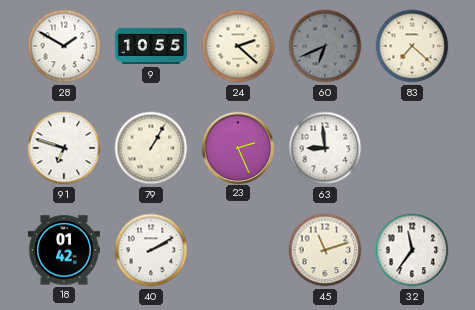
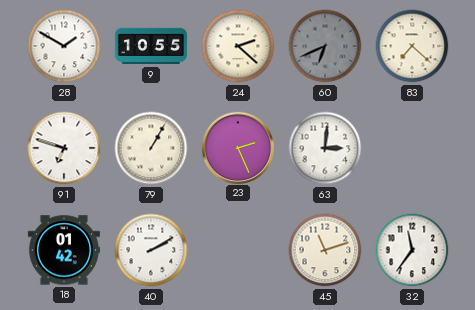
63: 8:59 -> 3:01 (325, 148)
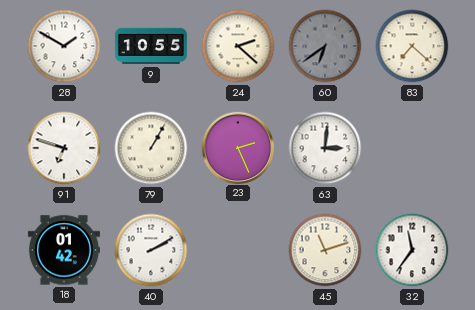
60: 6:41 -> 6:39 (325, 46)
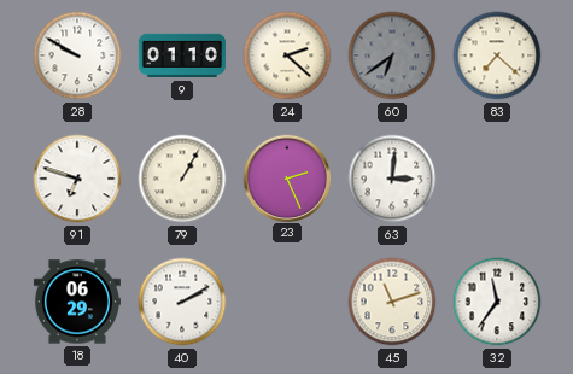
28: 1:50 -> 9:50 (77, 55)
9: 10:55 -> 01:10 (182, 55)
18: 01:42 -> 06:29 (77, 302)
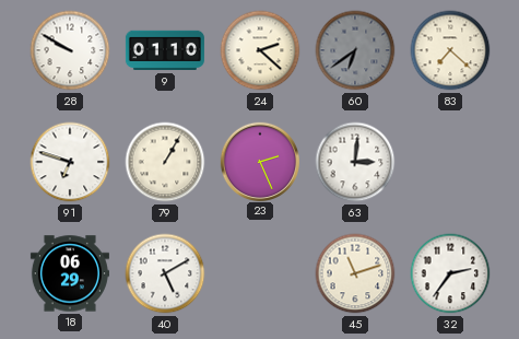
40: 2:10 -> 5:10 (165, 273)
32: 11:36 -> 2:36 (450, 273)
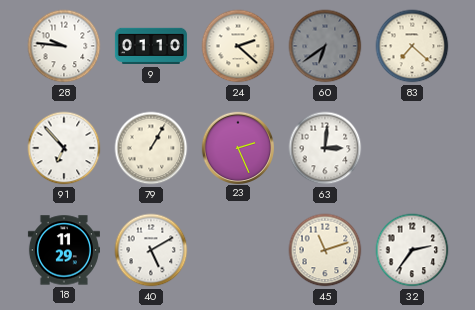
28: 9:50 -> 9:46 (64, 46)
91: 6:48 -> 6:53 (64, 148)
18: 06:29 -> 11:29 (64, 250)
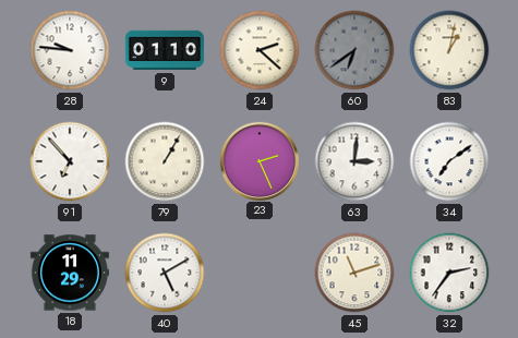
83: 7:22 -> 1:02 (449, 50)
34: none -> 7:09 (449, 161)
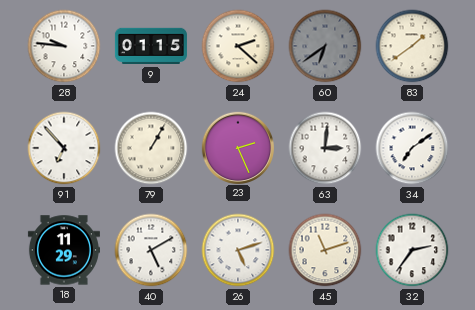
9: 01:10 -> 01:15 (151, 46)
83: 1:02 -> 1:39 (412, 46)
26: none -> 5:12 (238, 250)
